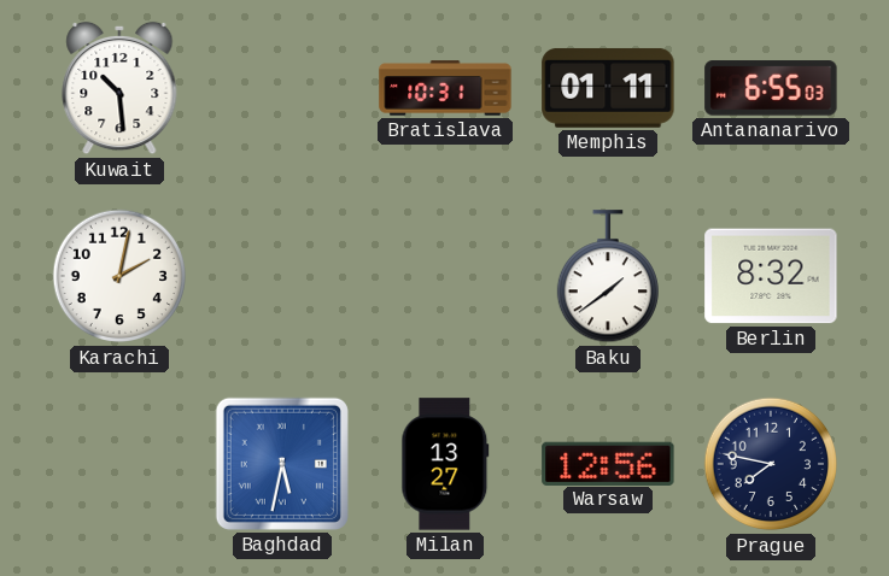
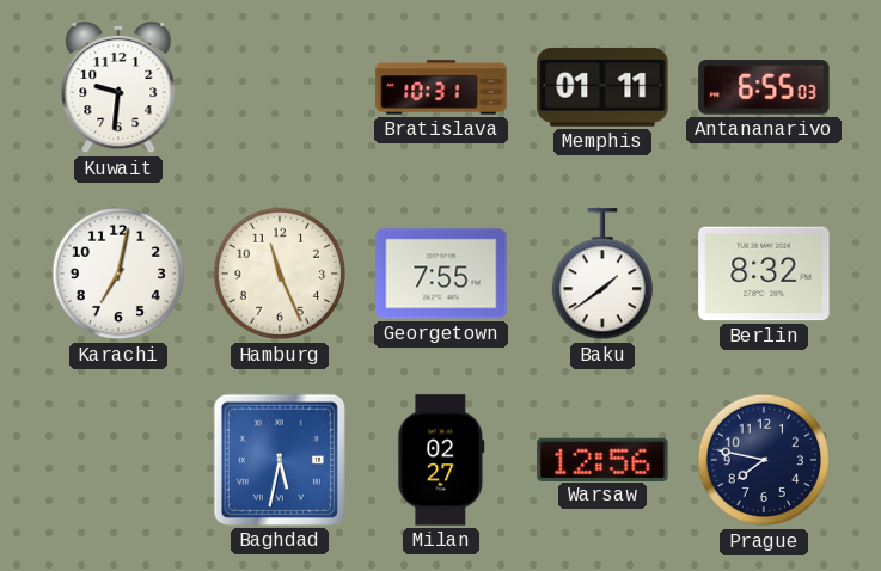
Kuwait: 10:29 -> 9:31 (118, 87)
Karachi: 2:02 -> 7:02 (118, 274)
Hamburg: none -> 11:26 (280, 274)
Georgetown: none -> 7:55 (441, 274)
Milan: 13:27 -> 02:27 (441, 460)
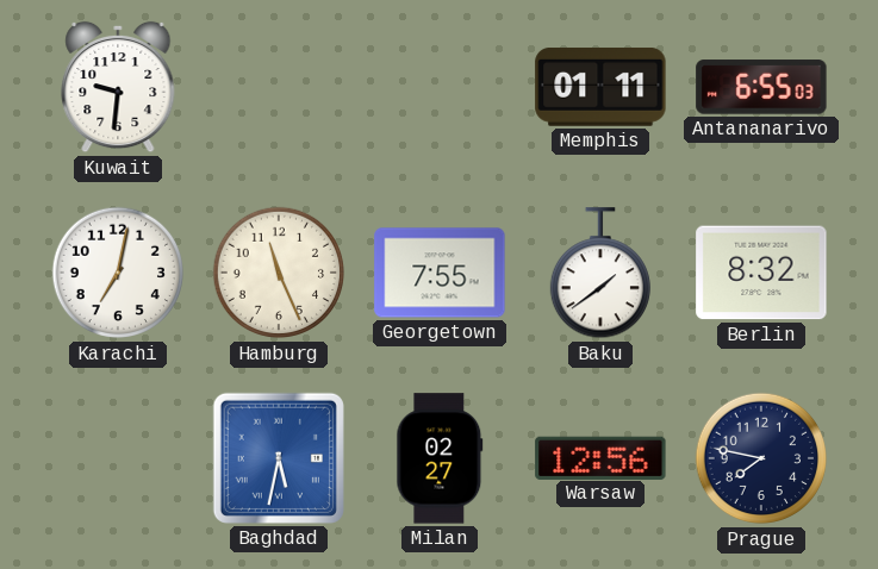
Bratislava: 10:31 -> none (441, 87)
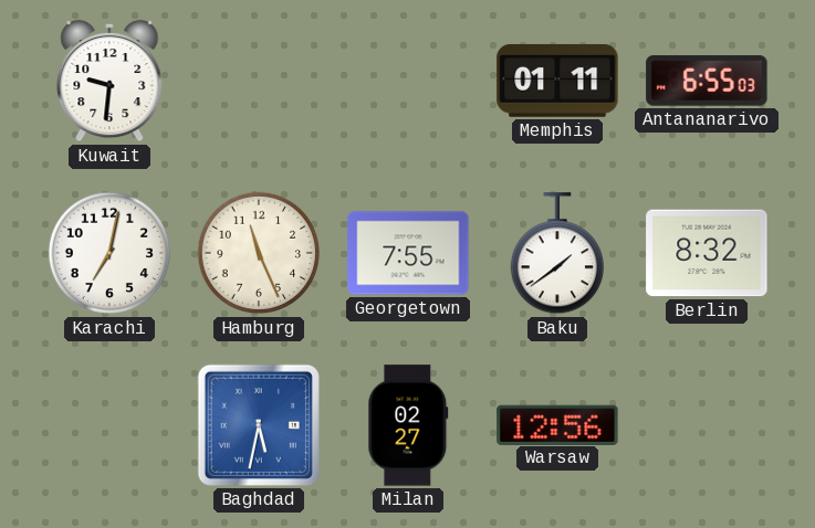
Prague: 7:47 -> none (761, 458)
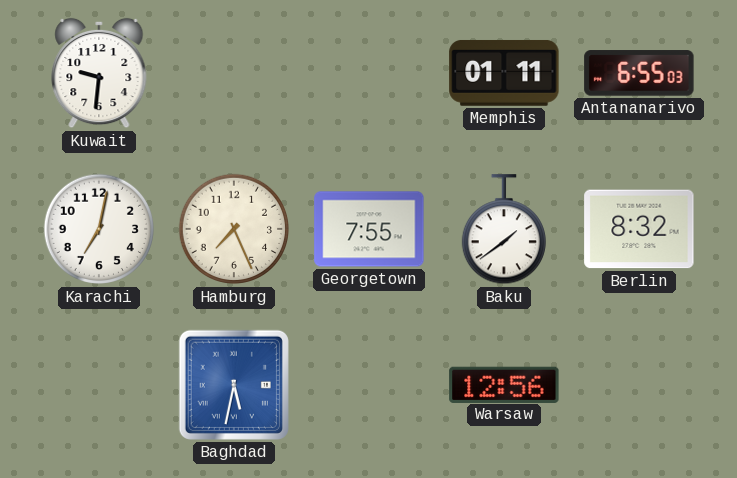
Hamburg: 11:26 -> 7:26 (234, 229)
Milan: 02:27 -> none (408, 425)
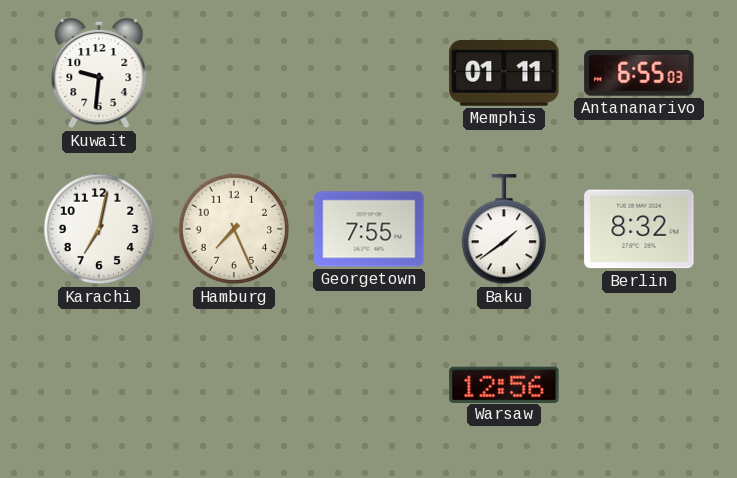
Baghdad: 5:32 -> none (234, 385)
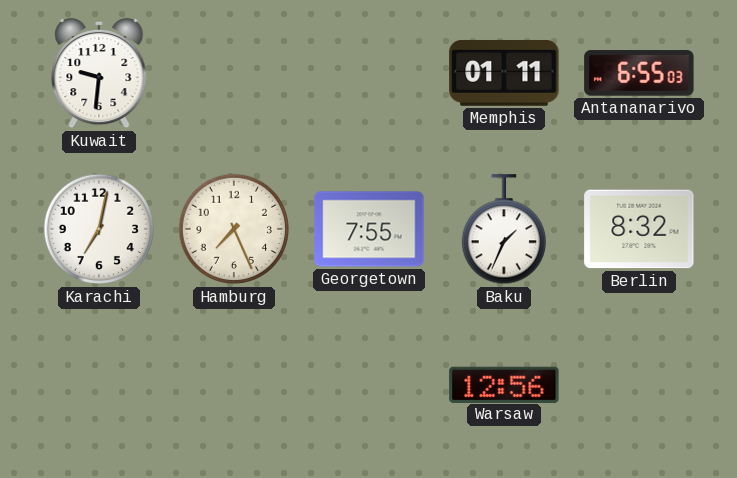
Baku: 1:39 -> 1:34 (503, 230)
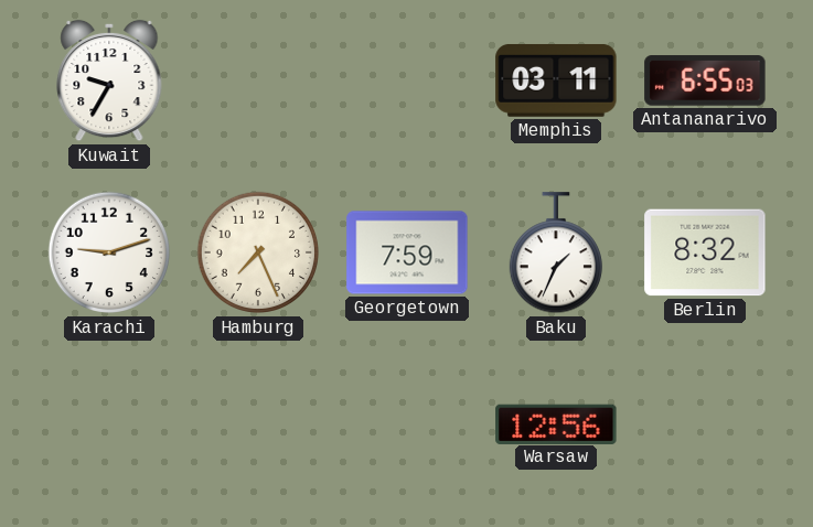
Kuwait: 9:31 -> 9:35 (109, 80)
Memphis: 01:11 -> 03:11 (556, 80)
Karachi: 7:02 -> 9:12 (109, 252)
Georgetown: 7:55 -> 7:59 (407, 252)
